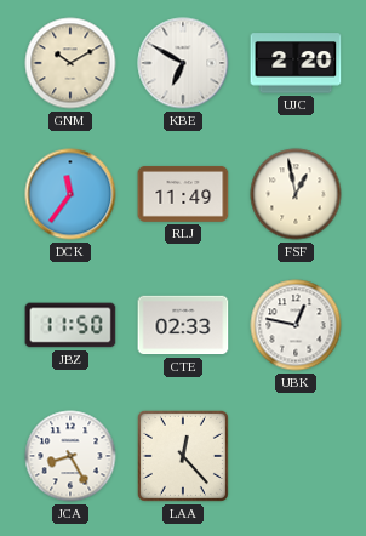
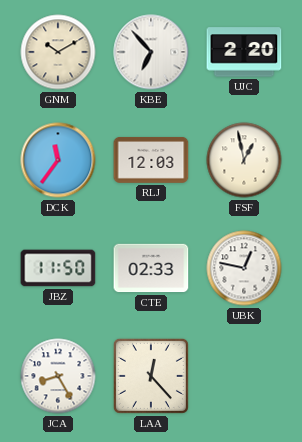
KBE: 6:50 -> 6:53 (151, 52)
RLJ: 11:49 -> 12:03 (151, 160)
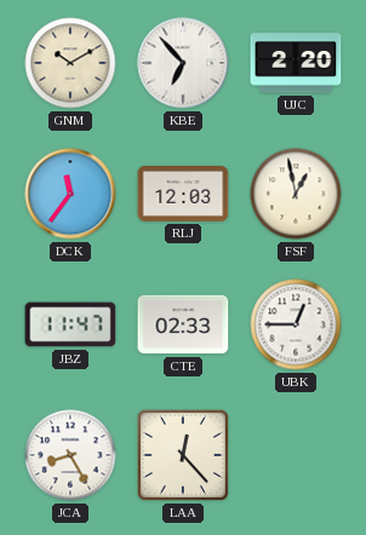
JBZ: 11:50 -> 11:47 (70, 324)
UBK: 12:47 -> 12:45 (296, 324)
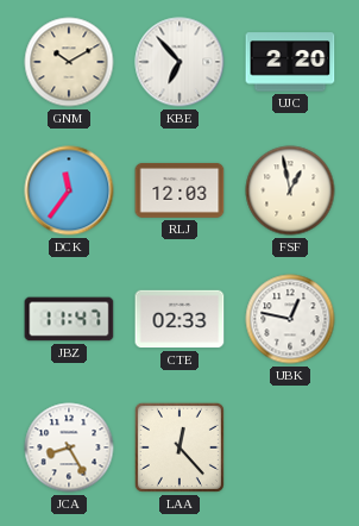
UBK: 12:45 -> 12:47 (290, 319)
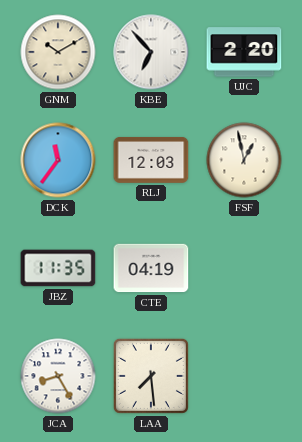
JBZ: 11:47 -> 11:35 (58, 268)
CTE: 02:33 -> 04:19 (151, 268)
UBK: 12:47 -> none (290, 319)
LAA: 12:23 -> 7:29 (151, 376)
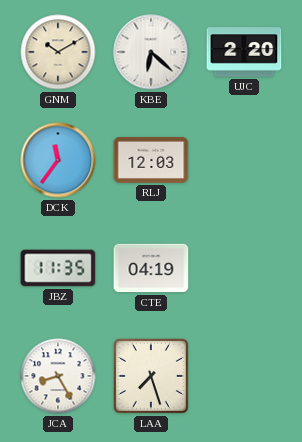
KBE: 6:53 -> 6:22 (151, 52)
FSF: 12:58 -> none (244, 160)
LAA: 7:29 -> 7:27 (151, 376)
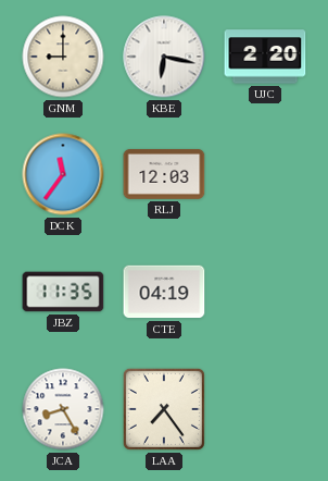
GNM: 10:10 -> 9:00 (63, 57)
KBE: 6:22 -> 6:17 (164, 57)
LAA: 7:27 -> 7:24 (164, 409)
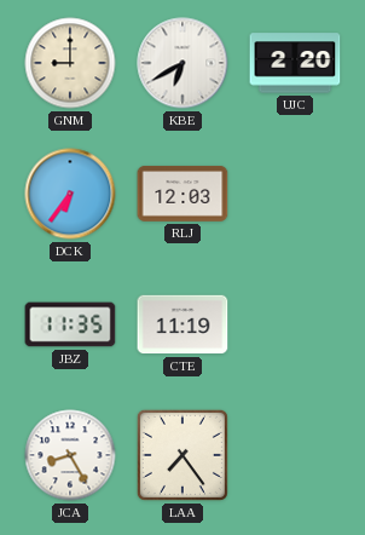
KBE: 6:17 -> 6:40 (182, 63)
DCK: 11:36 -> 6:36 (70, 194)
CTE: 04:19 -> 11:19 (182, 324)
